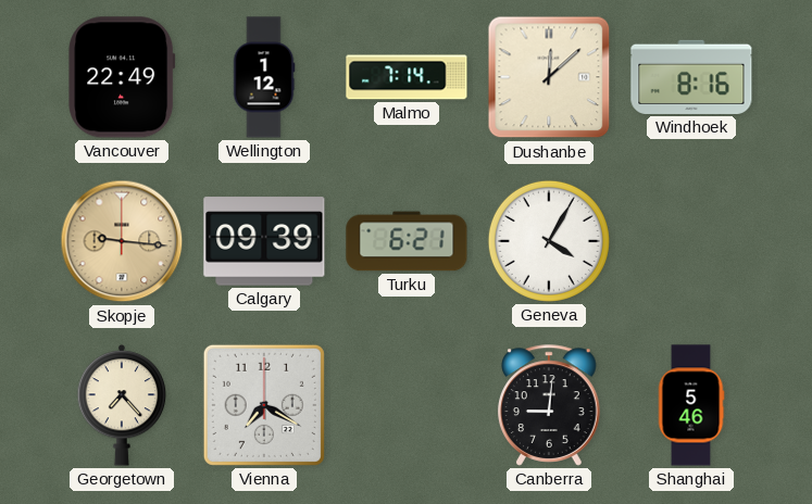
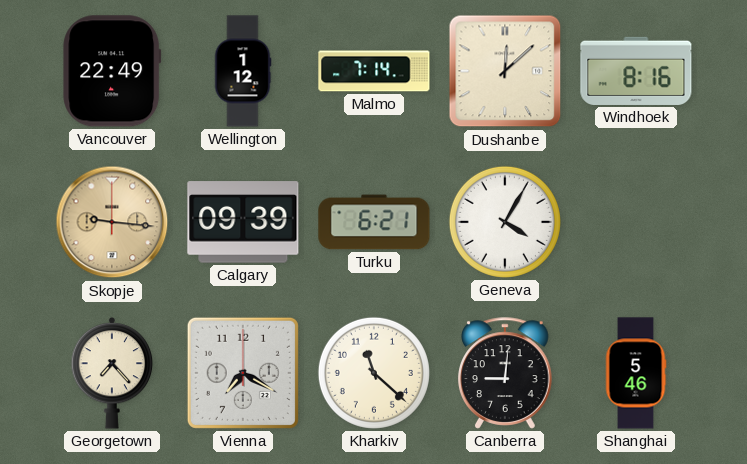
Kharkiv: none -> 11:22 (374, 373)
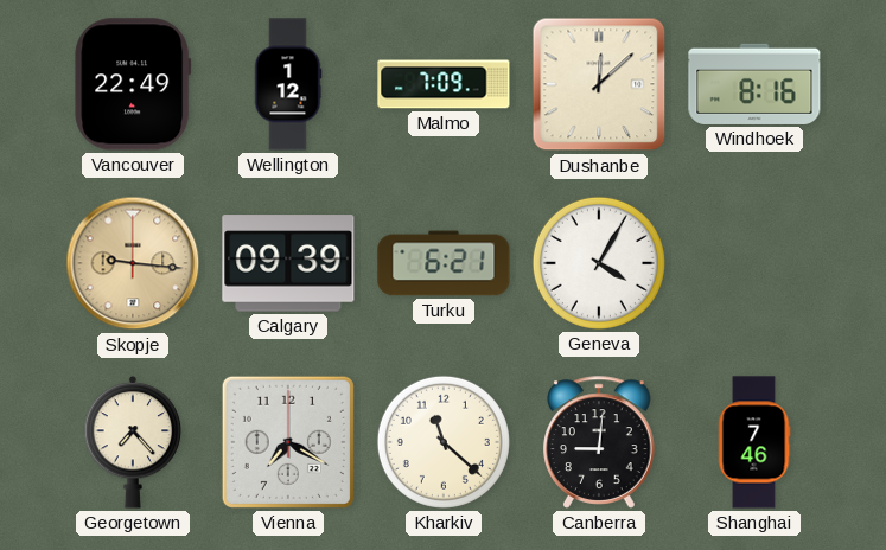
Malmo: 7:14 -> 7:09 (444, 84)
Shanghai: 5:46 -> 7:46 (754, 442)
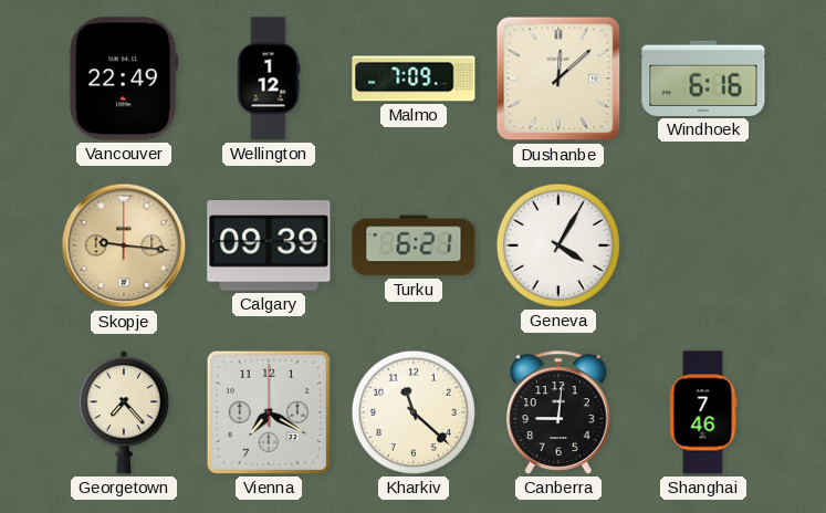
Windhoek: 8:16 -> 6:16 (703, 78)
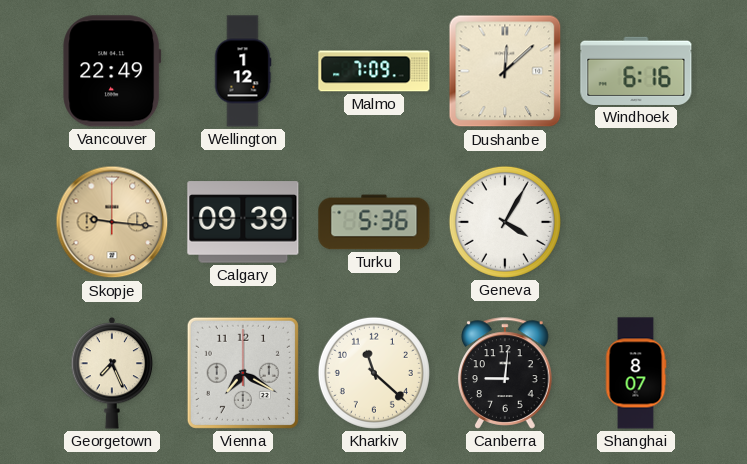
Turku: 6:21 -> 5:36 (374, 222)
Georgetown: 7:23 -> 7:26 (112, 374)
Shanghai: 7:46 -> 8:07 (636, 373)
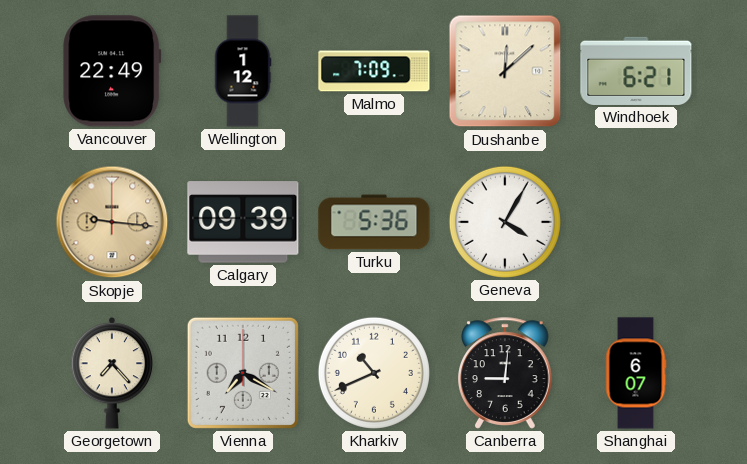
Windhoek: 6:16 -> 6:21 (636, 71)
Georgetown: 7:26 -> 7:23 (112, 374)
Kharkiv: 11:22 -> 10:41 (374, 373)
Shanghai: 8:07 -> 6:07 (636, 373)
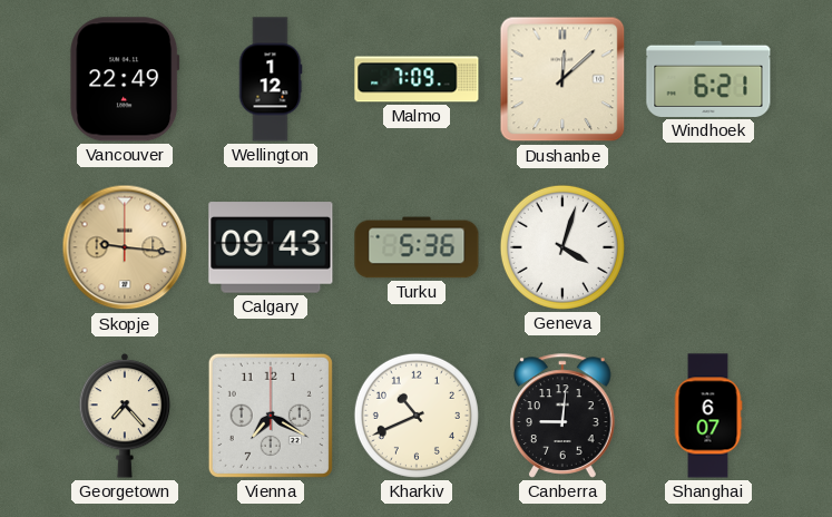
Calgary: 09:39 -> 09:43 (271, 247)
Geneva: 4:05 -> 4:03 (562, 247)
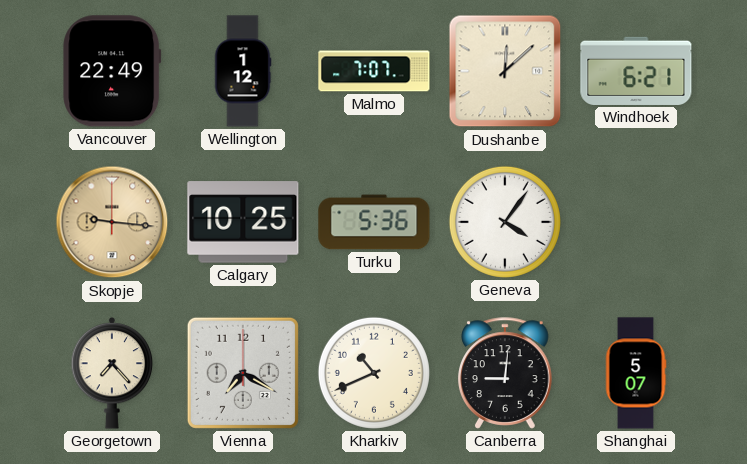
Malmo: 7:09 -> 7:07 (374, 71)
Calgary: 09:43 -> 10:25 (243, 222)
Geneva: 4:03 -> 4:06 (505, 222)
Shanghai: 6:07 -> 5:07 (636, 373)
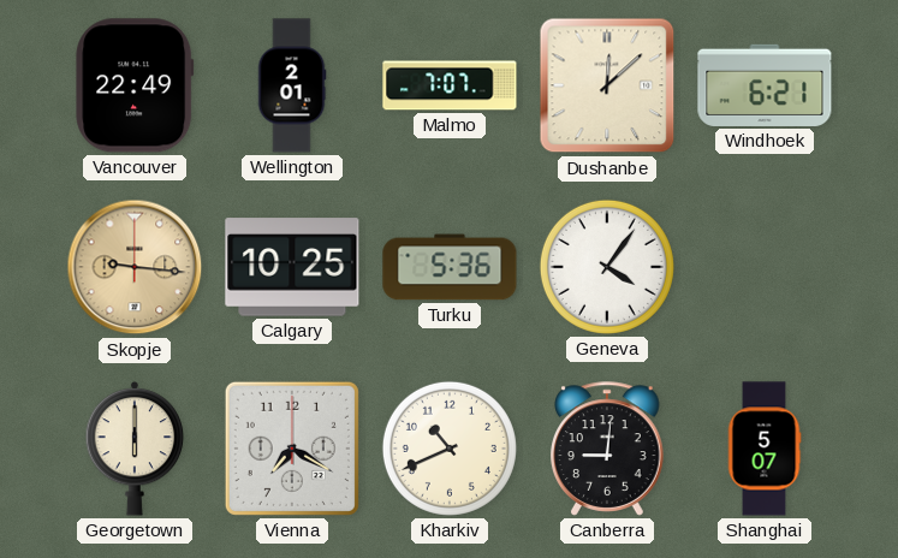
Wellington: 1:12 -> 2:01 (292, 85)
Georgetown: 7:23 -> 6:00 (135, 450)
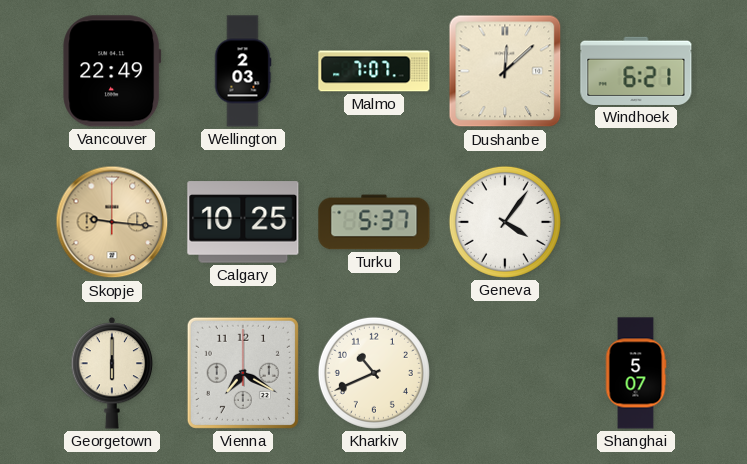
Wellington: 2:01 -> 2:03 (243, 71)
Turku: 5:36 -> 5:37 (374, 222)
Canberra: 9:01 -> none (608, 449)
